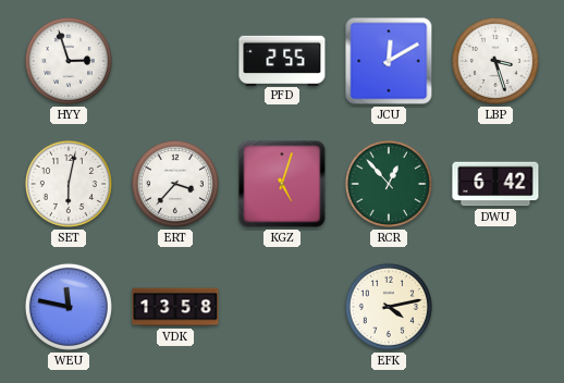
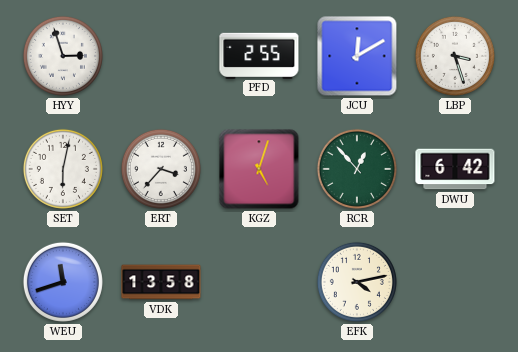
WEU: 11:47 -> 11:42 (63, 282)
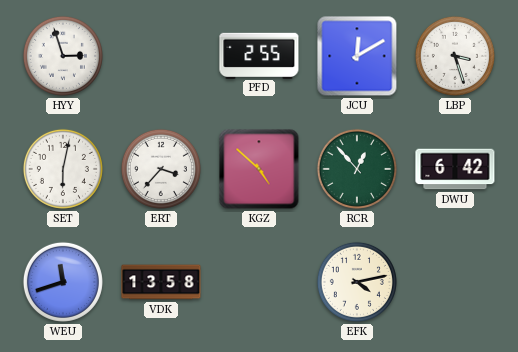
KGZ: 5:03 -> 4:52 (259, 169)
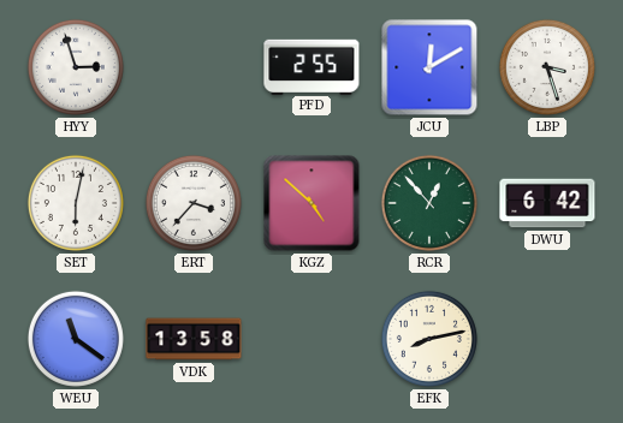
WEU: 11:42 -> 11:21 (76, 339)
EFK: 4:13 -> 8:13 (429, 339)
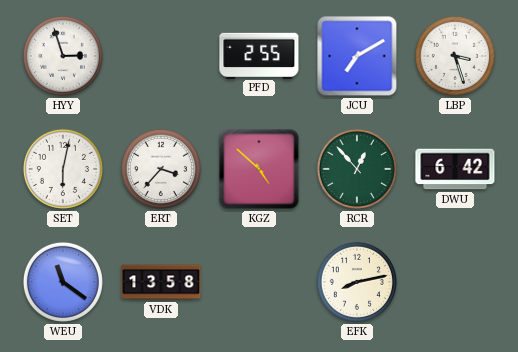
JCU: 12:10 -> 7:10 (357, 56)
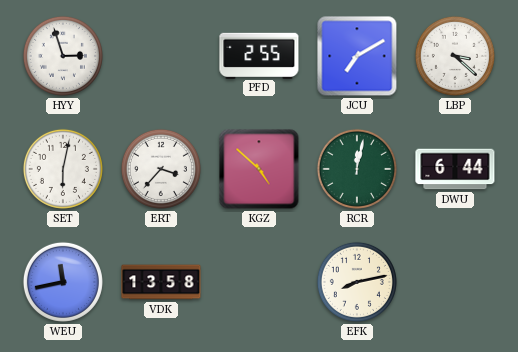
LBP: 3:27 -> 3:22 (455, 56)
RCR: 12:53 -> 12:02 (357, 169)
DWU: 6:42 -> 6:44 (455, 169)
WEU: 11:21 -> 11:43 (63, 282)
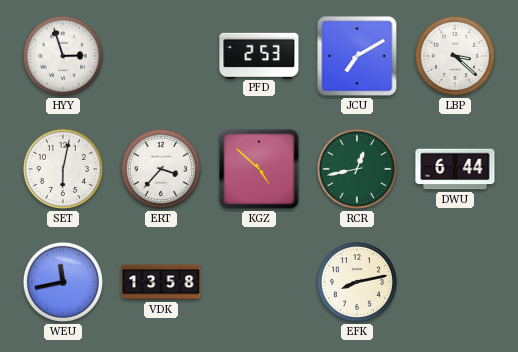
PFD: 2:55 -> 2:53 (259, 55)
RCR: 12:02 -> 12:43 (357, 169)
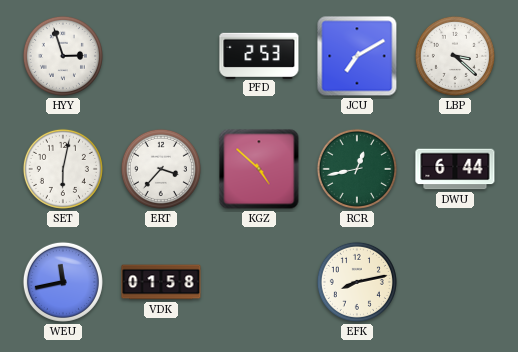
VDK: 13:58 -> 01:58 (161, 282)
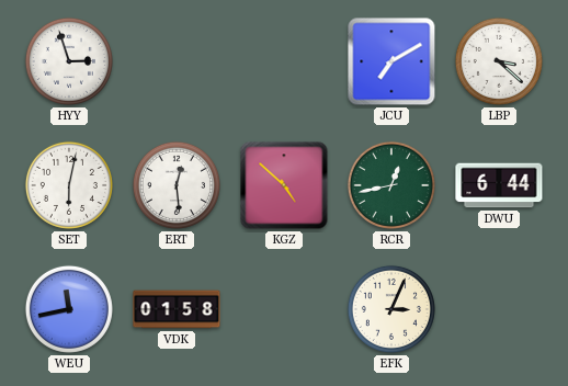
PFD: 2:53 -> none (259, 55)
ERT: 3:37 -> 12:29 (177, 185)
EFK: 8:13 -> 3:04 (391, 309)
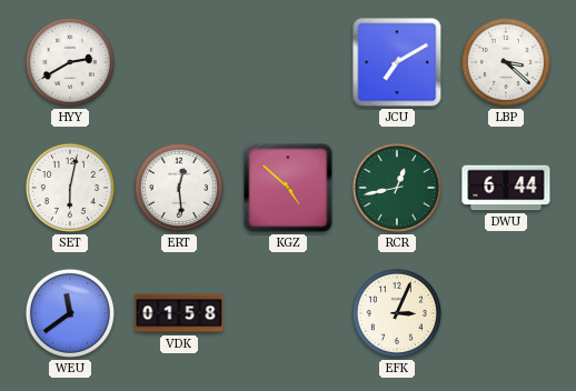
HYY: 2:57 -> 2:40 (70, 62)
WEU: 11:43 -> 11:39 (70, 313)
